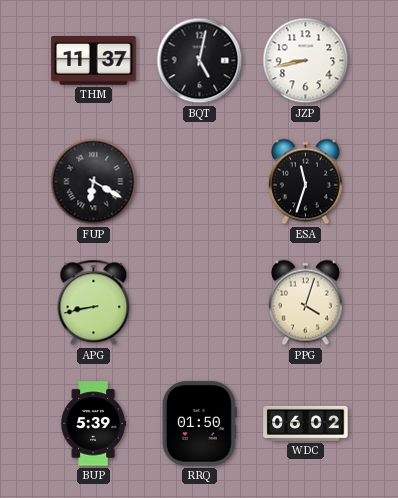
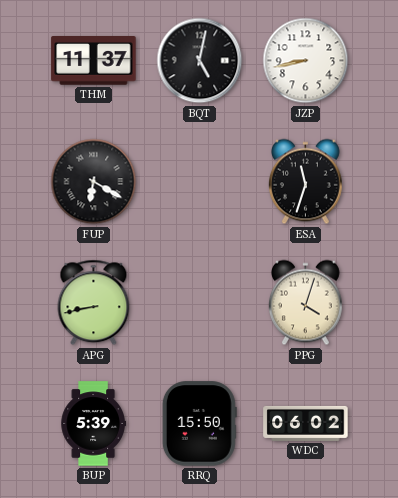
RRQ: 01:50 -> 15:50 (199, 424)
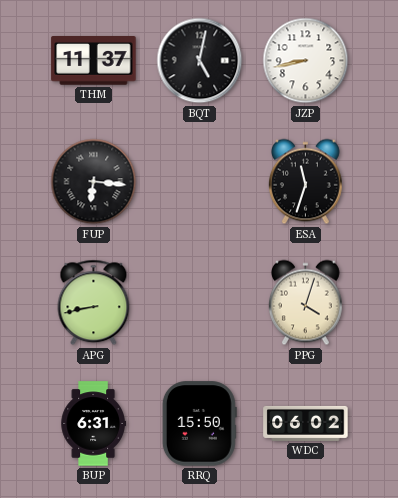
FUP: 6:20 -> 6:16 (94, 182)
BUP: 5:39 -> 6:31 (93, 424)
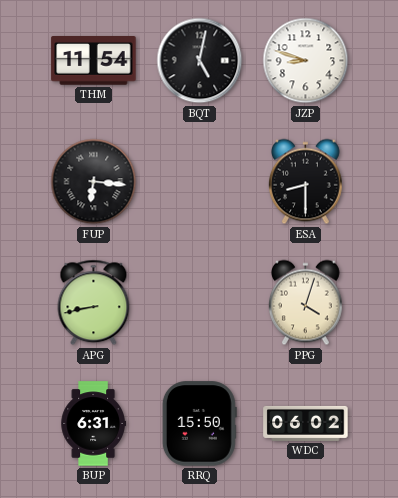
THM: 11:37 -> 11:54 (94, 61)
JZP: 8:43 -> 8:48 (306, 61)
ESA: 11:33 -> 8:30 (305, 182)
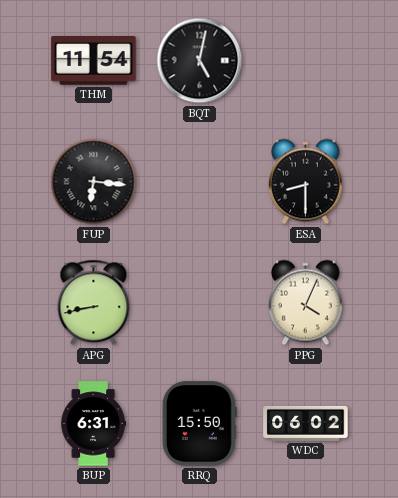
JZP: 8:48 -> none (306, 61)
PPG: 4:03 -> 4:04 (305, 303)
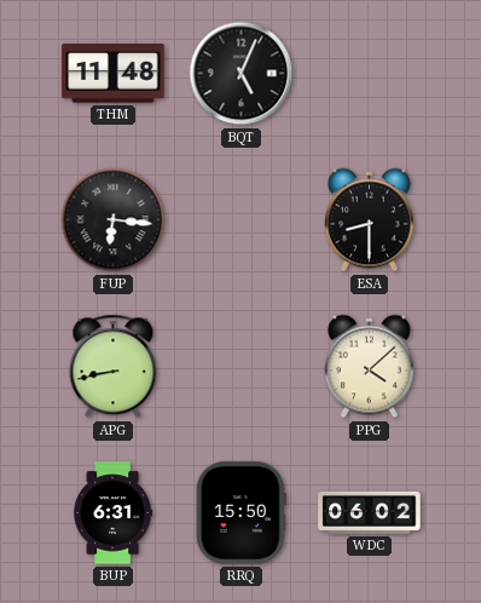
THM: 11:54 -> 11:48 (114, 74)
BQT: 5:02 -> 5:04 (242, 74)
PPG: 4:04 -> 4:08 (369, 367)
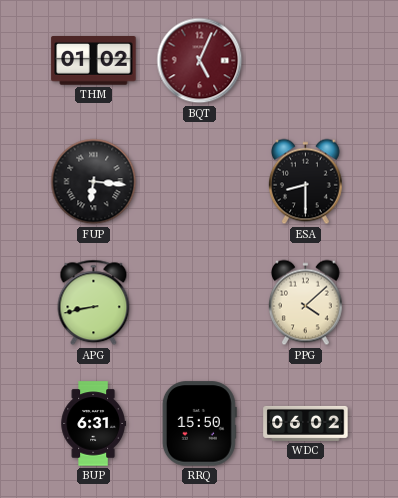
THM: 11:48 -> 01:02 (94, 61)
BQT dial: black -> burgundy (200, 61)
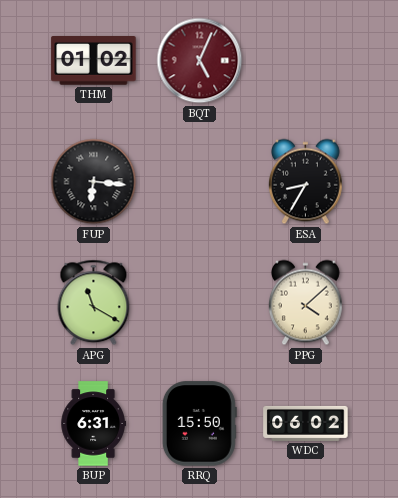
ESA: 8:30 -> 8:35 (305, 182)
APG: 8:43 -> 11:20 (94, 303)
